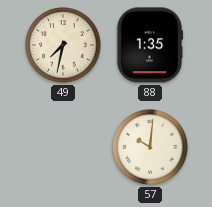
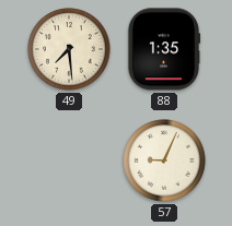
49: 7:32 -> 7:29 (69, 49)
57: 10:01 -> 9:04 (164, 160)
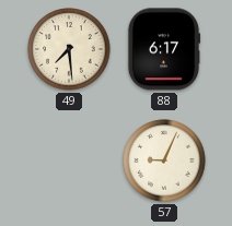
88: 1:35 -> 6:17 (164, 49)
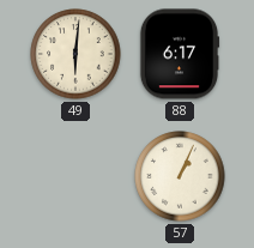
49: 7:29 -> 6:01 (75, 54)
57: 9:04 -> 1:04 (180, 176)
